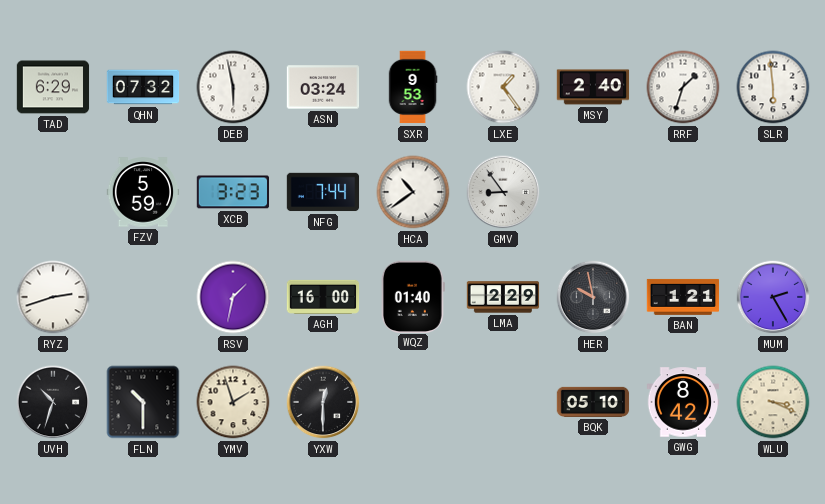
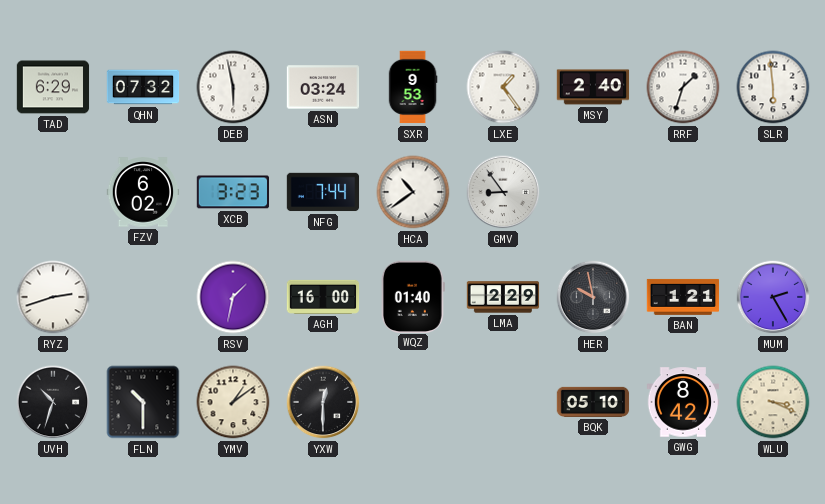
FZV: 5:59 -> 6:02 (143, 192)
YMV: 1:57 -> 1:09 (233, 402)
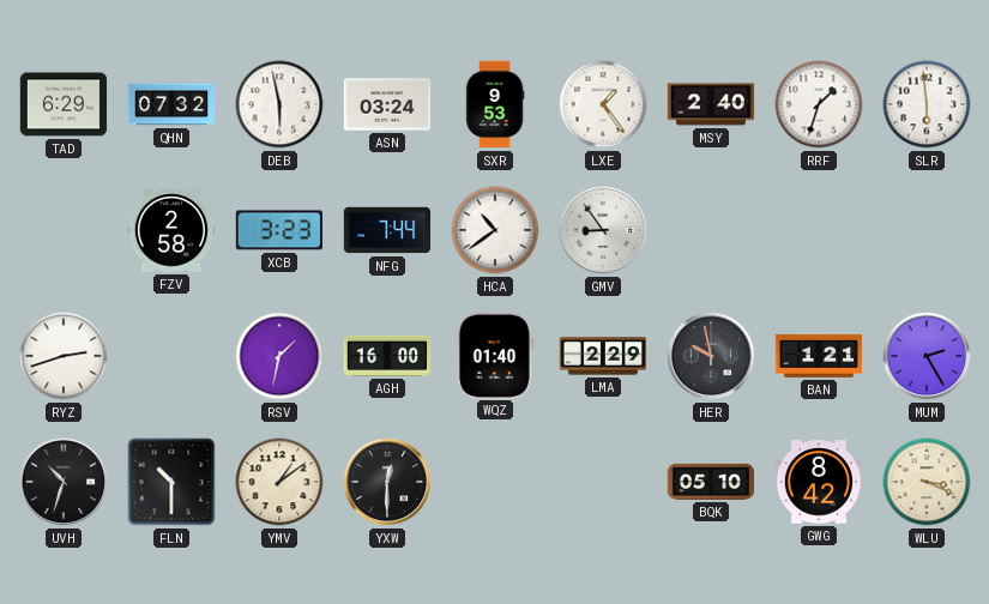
FZV: 6:02 -> 2:58 (171, 230)
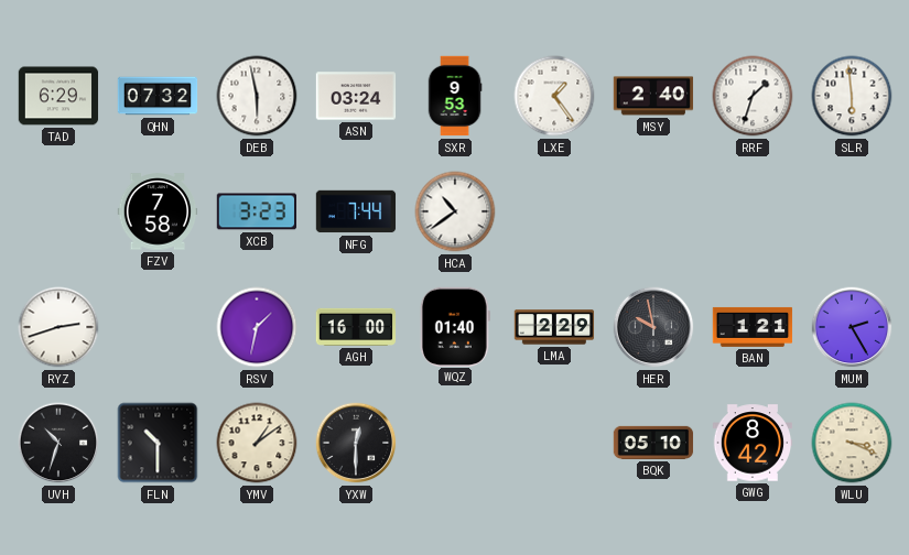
FZV: 2:58 -> 7:58 (158, 211)
GMV: 8:54 -> none (603, 230)
